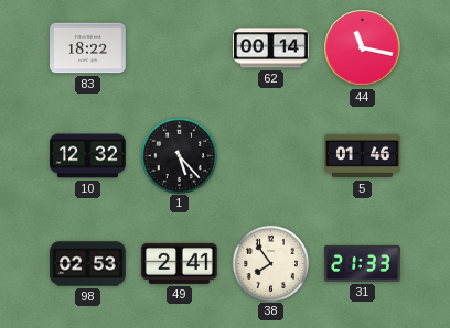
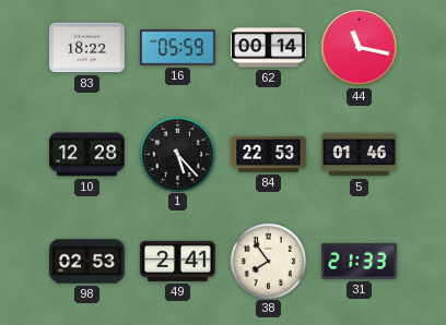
16: none -> 05:59 (178, 48)
10: 12:32 -> 12:28 (87, 155)
84: none -> 22:53 (269, 155)
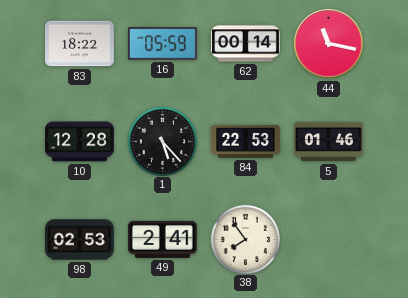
31: 21:33 -> none (360, 261)
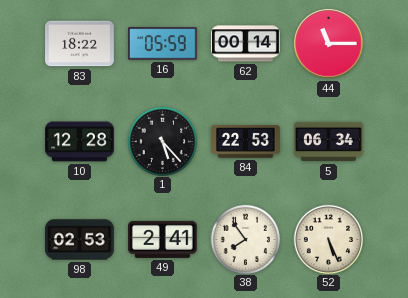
44: 11:17 -> 11:15 (329, 44)
5: 01:46 -> 06:34 (329, 142)
52: none -> 5:26 (328, 239)
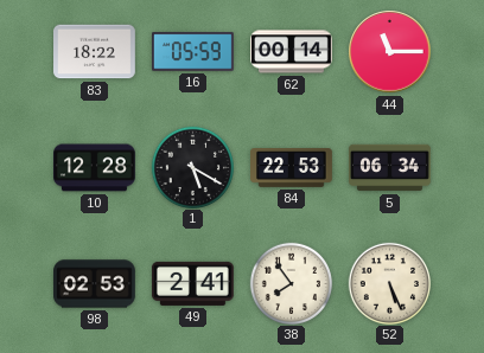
1: 5:23 -> 5:20 (192, 167)
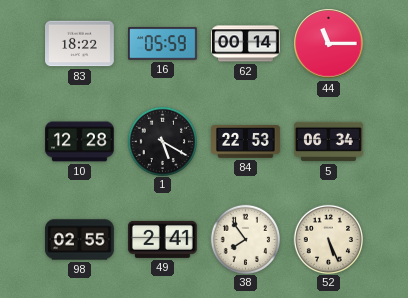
98: 02:53 -> 02:55 (80, 240)
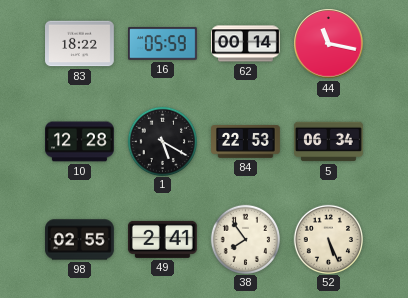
44: 11:15 -> 11:17 (329, 44)
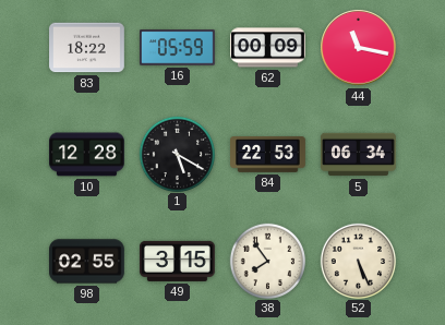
62: 00:14 -> 00:09 (268, 48)
49: 2:41 -> 3:15 (177, 261)
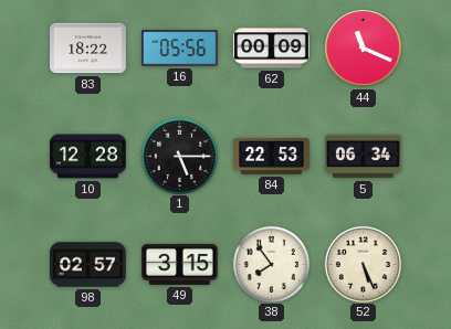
16: 05:59 -> 05:56 (180, 49)
44: 11:17 -> 11:19 (364, 49)
1: 5:20 -> 5:15 (179, 156)
98: 02:55 -> 02:57 (88, 265)
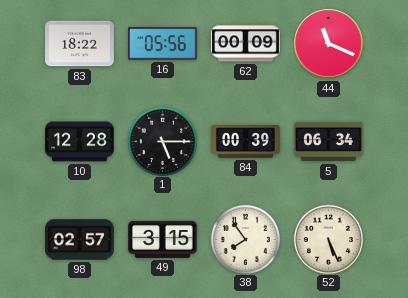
84: 22:53 -> 00:39 (246, 142)
